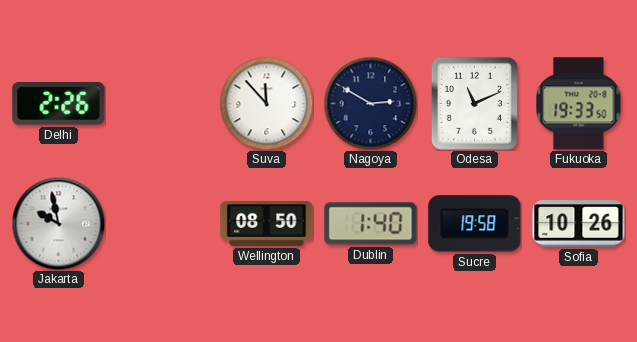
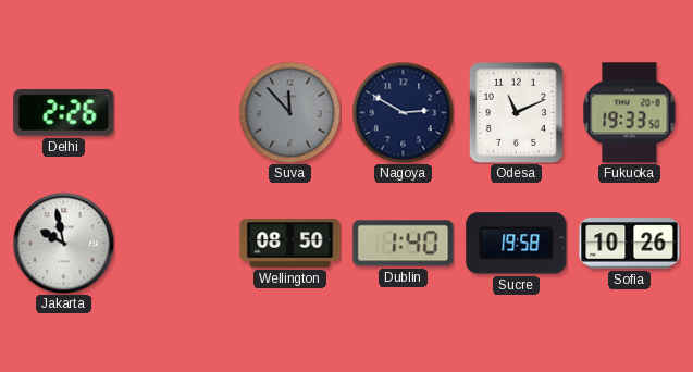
Suva dial: white -> grey (289, 112)
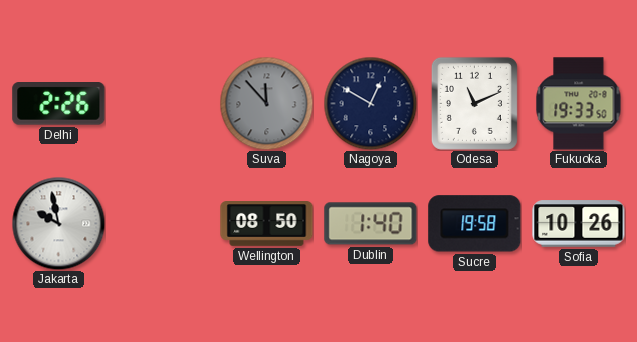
Nagoya: 2:50 -> 12:50 (370, 103)
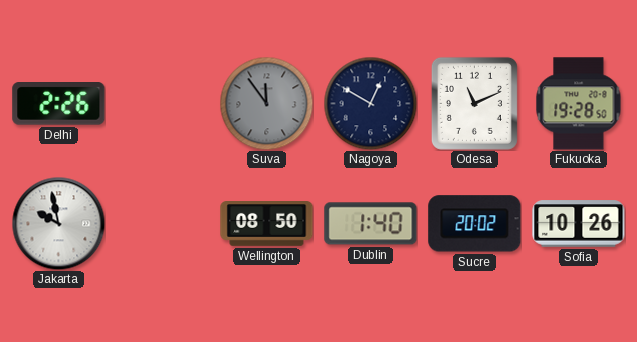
Suva: 11:53 -> 11:54 (266, 103)
Fukuoka: 19:33 -> 19:28 (579, 104)
Sucre: 19:58 -> 20:02 (475, 224)
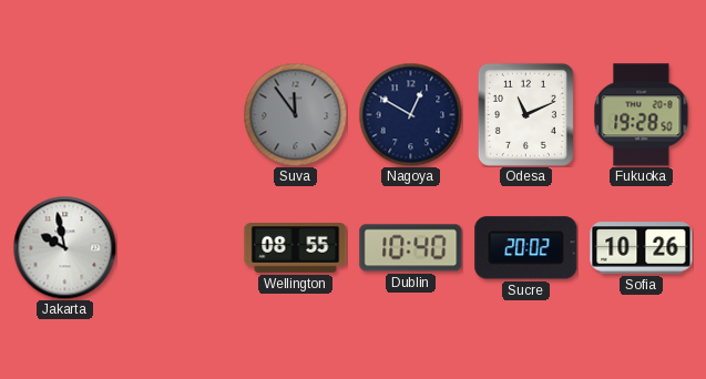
Delhi: 2:26 -> none (59, 104)
Wellington: 08:50 -> 08:55 (296, 248)
Dublin: 1:40 -> 10:40 (411, 248)
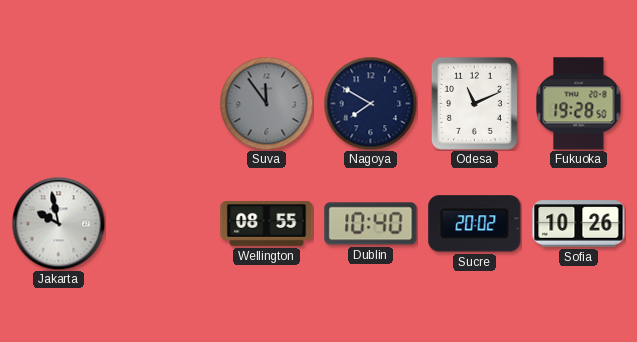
Nagoya: 12:50 -> 7:50 (370, 103)
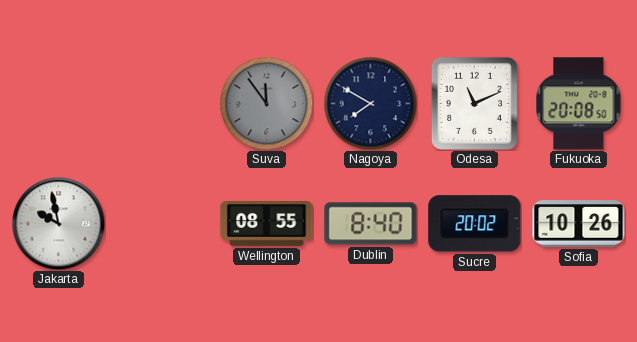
Fukuoka: 19:28 -> 20:08 (579, 104)
Dublin: 10:40 -> 8:40 (371, 224)
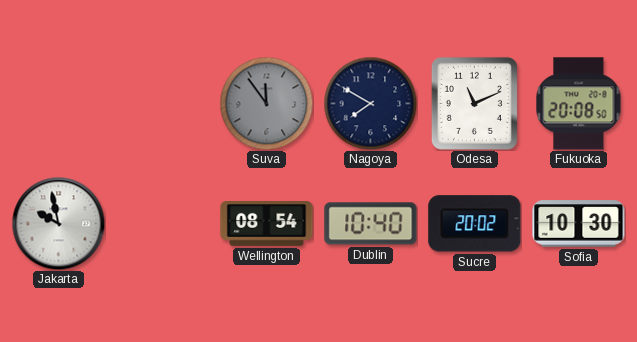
Wellington: 08:55 -> 08:54 (267, 224)
Dublin: 8:40 -> 10:40 (371, 224)
Sofia: 10:26 -> 10:30 (579, 224)
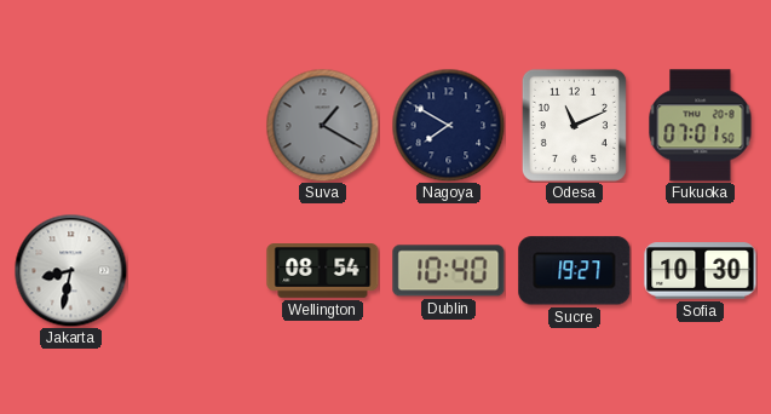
Suva: 11:54 -> 1:20 (322, 125)
Fukuoka: 20:08 -> 07:01 (701, 126)
Jakarta: 9:58 -> 8:32 (70, 270)
Sucre: 20:02 -> 19:27 (575, 271)
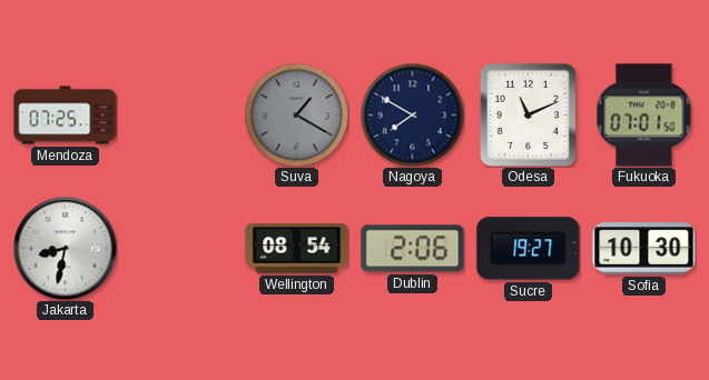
Mendoza: none -> 07:25 (66, 116)
Dublin: 10:40 -> 2:06 (413, 249)
